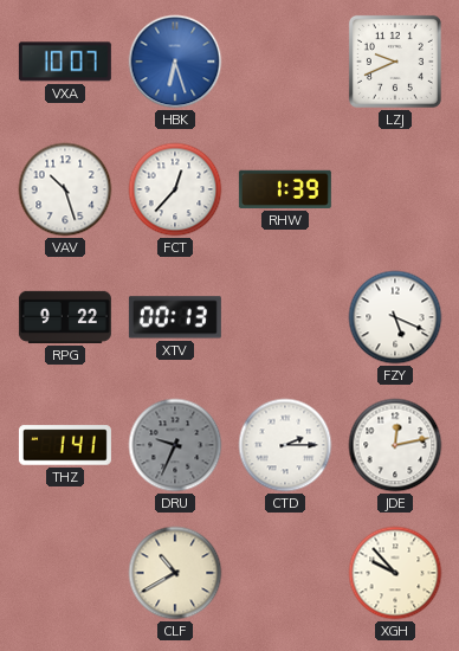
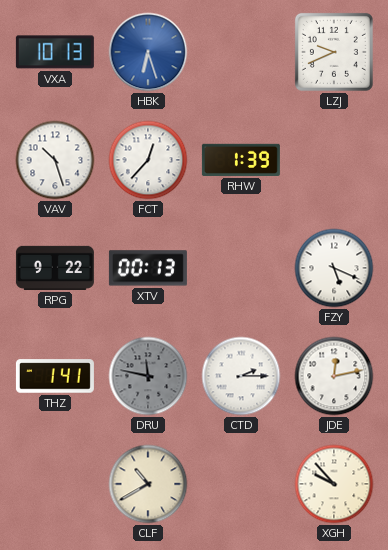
VXA: 10:07 -> 10:13 (55, 52)
DRU: 9:34 -> 11:47 (148, 376)
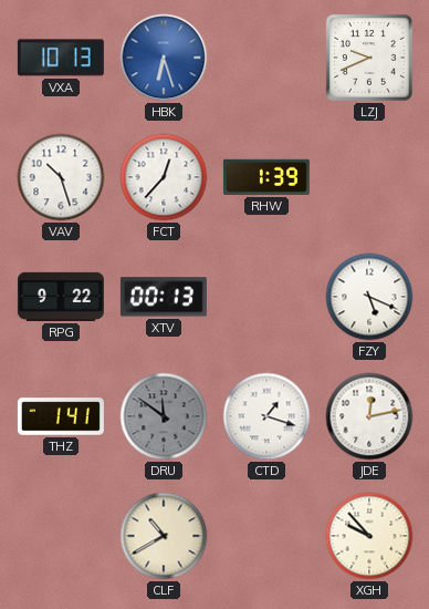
DRU: 11:47 -> 11:51 (164, 416)
CTD: 2:15 -> 1:18 (266, 416)
